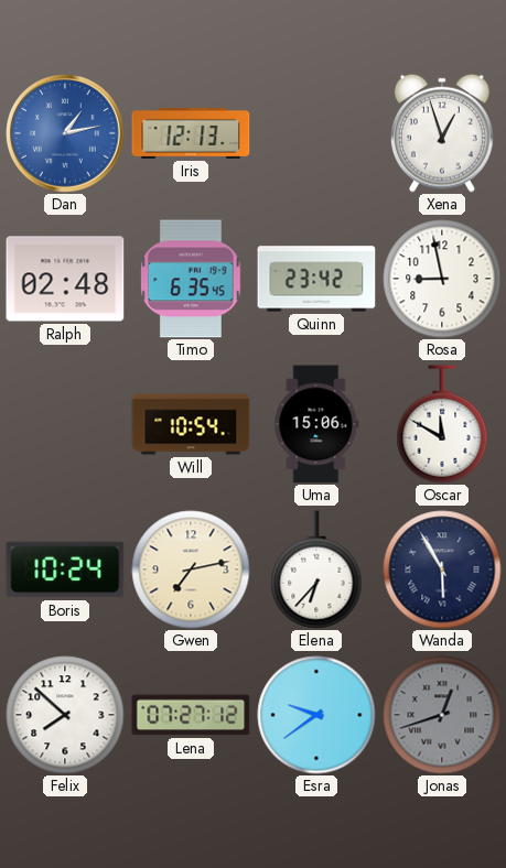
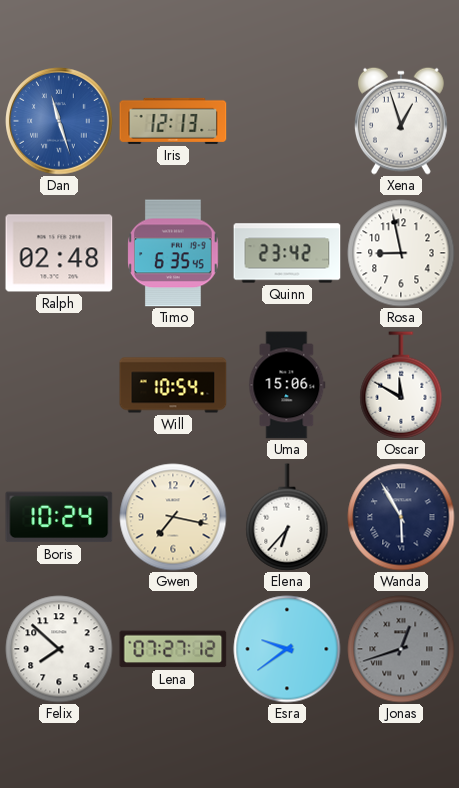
Dan: 1:13 -> 11:27 (59, 121)
Gwen: 7:13 -> 7:17 (173, 517)
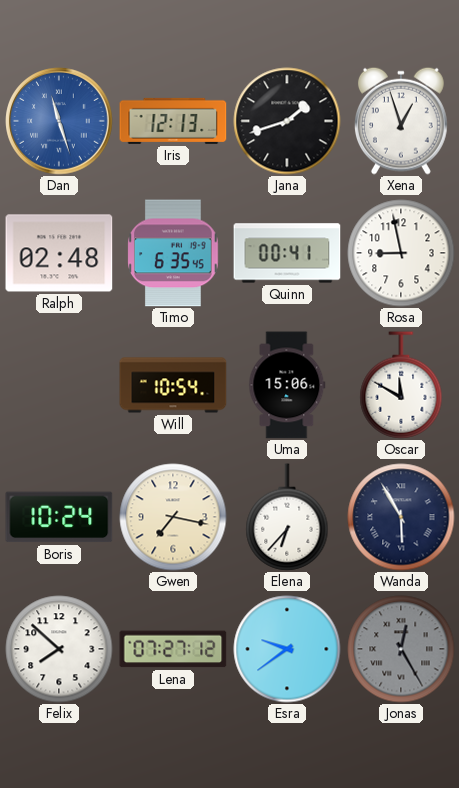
Jana: none -> 1:42 (287, 121)
Quinn: 23:42 -> 00:41 (287, 253)
Jonas: 12:42 -> 12:25 (401, 649)
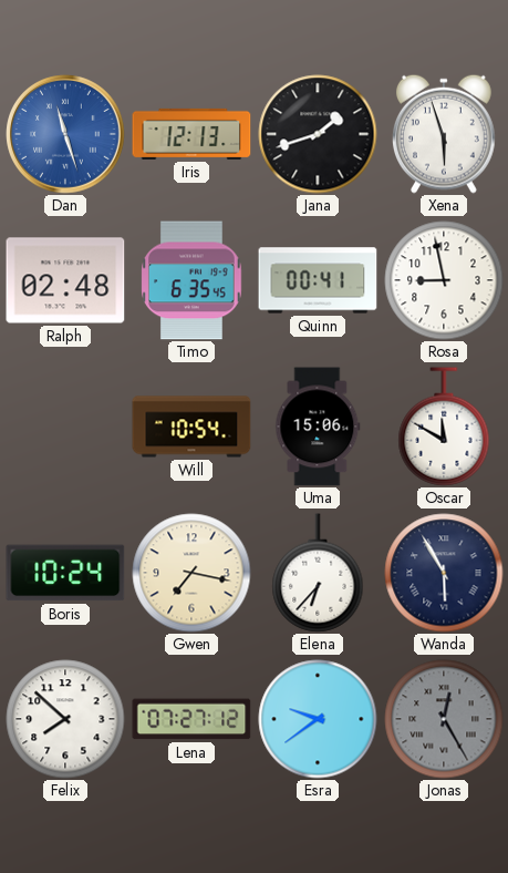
Xena: 12:57 -> 5:57 (444, 134)
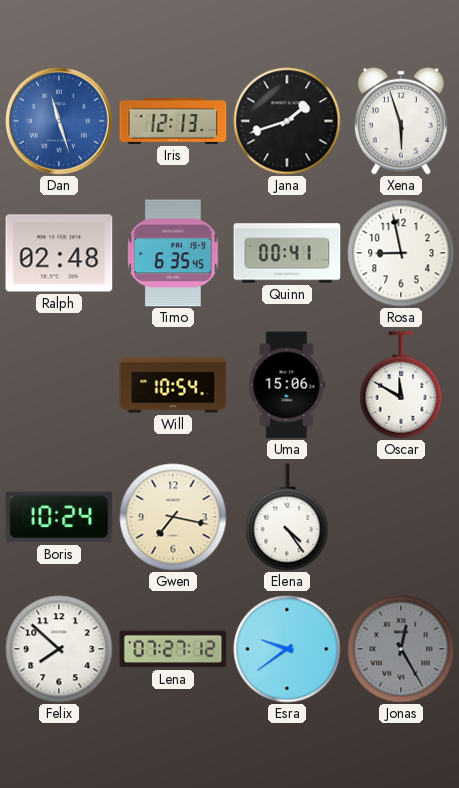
Elena: 6:37 -> 4:24 (287, 517)
Wanda: 5:55 -> none (444, 573)
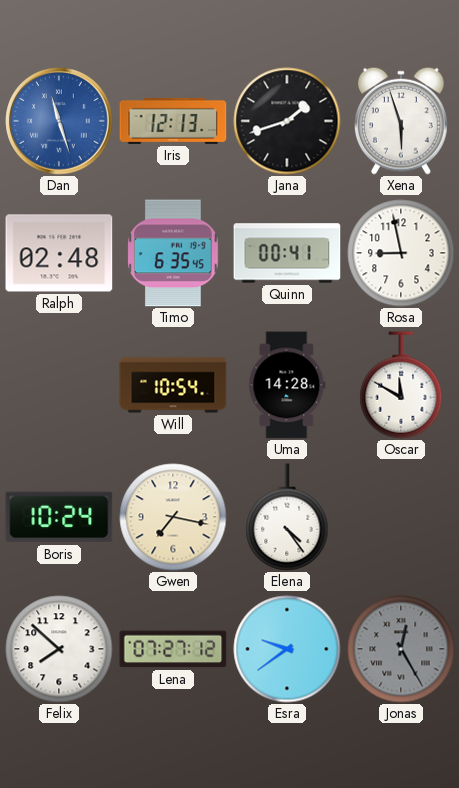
Uma: 15:06 -> 14:28 (287, 385)
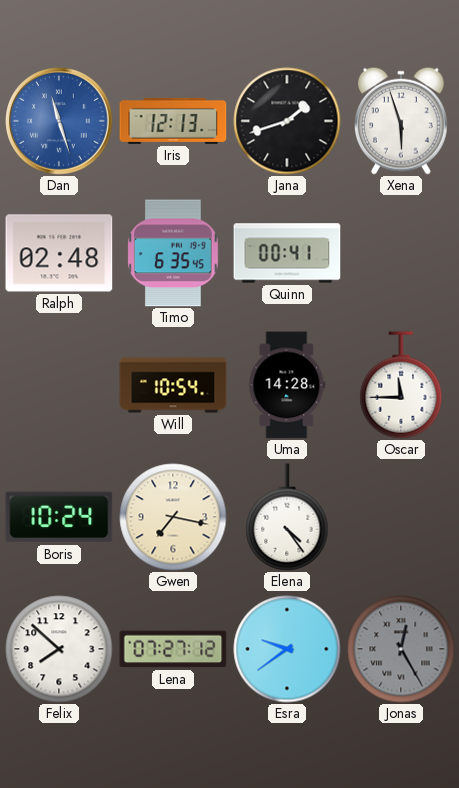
Rosa: 8:58 -> none (401, 253)
Oscar: 11:50 -> 11:45 (401, 385)
